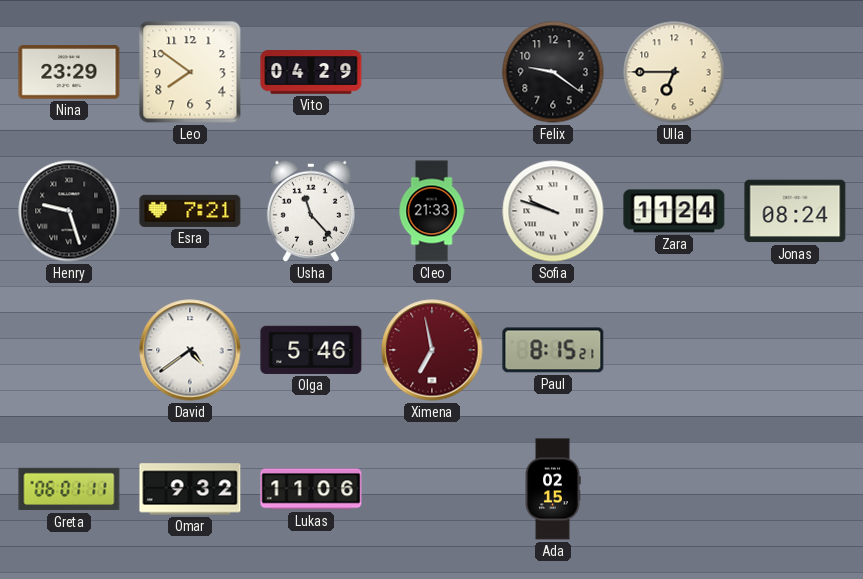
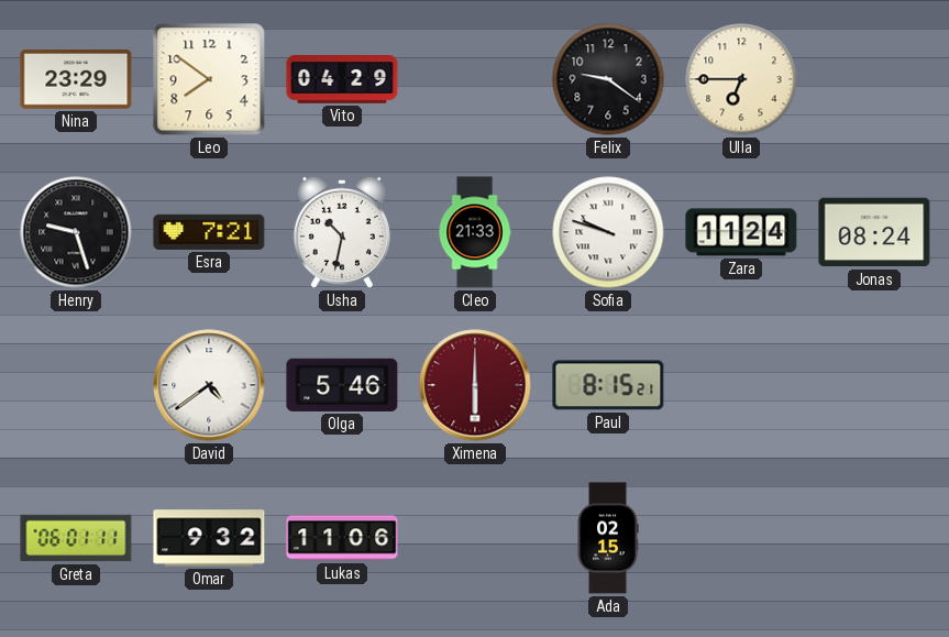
Usha: 11:23 -> 10:32 (342, 232)
Ximena: 6:58 -> 6:00 (475, 385)
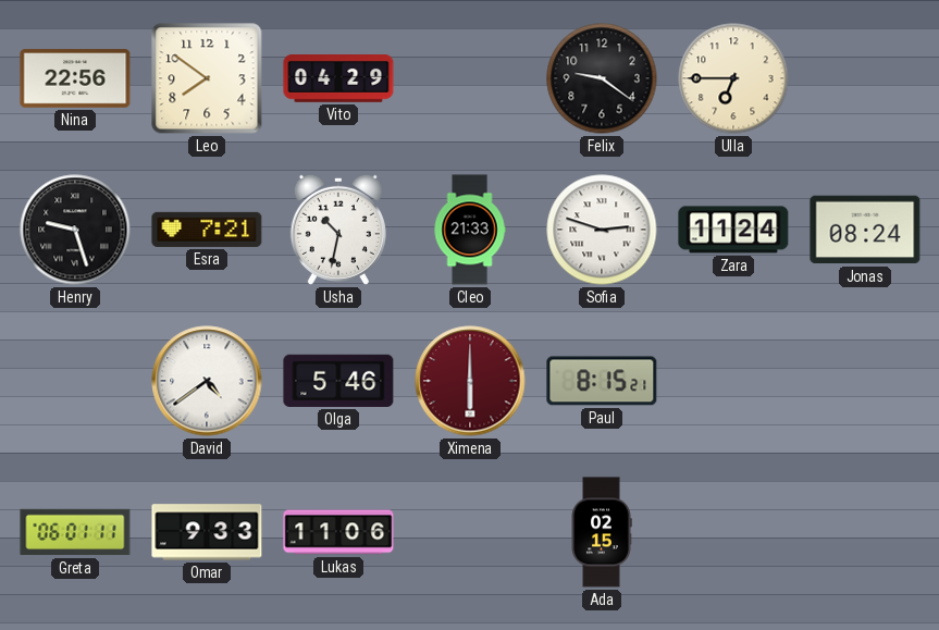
Nina: 23:29 -> 22:56 (75, 78)
Sofia: 9:48 -> 2:48 (602, 230)
Omar: 9:32 -> 9:33 (207, 532)
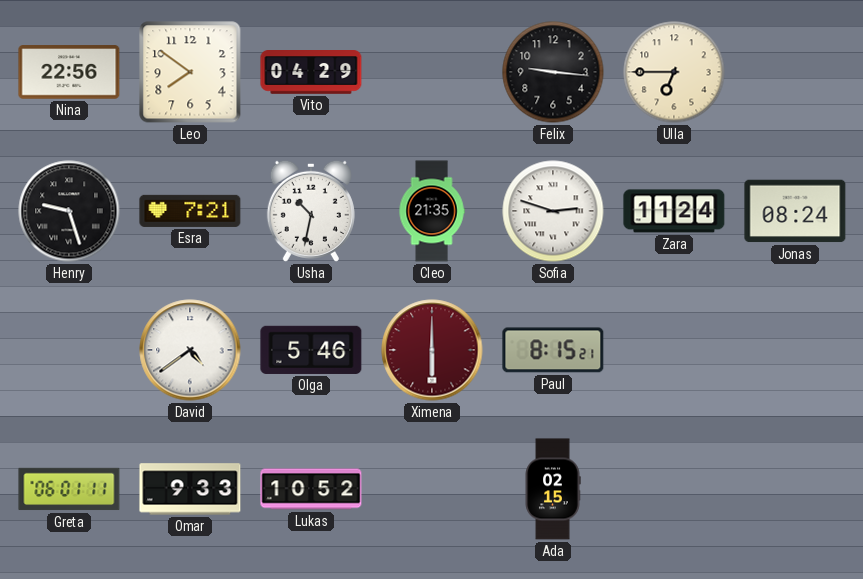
Felix: 9:21 -> 9:16 (553, 72)
Cleo: 21:33 -> 21:35 (432, 211)
Lukas: 11:06 -> 10:52 (311, 489)
